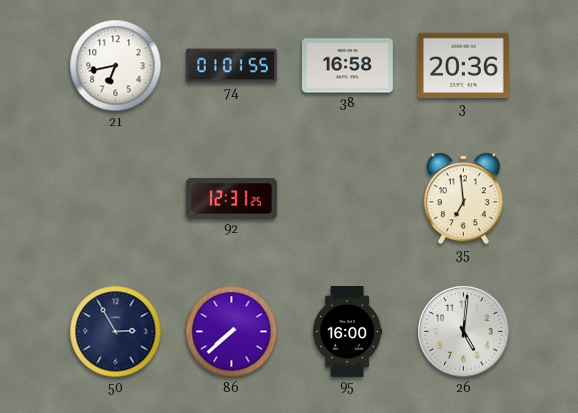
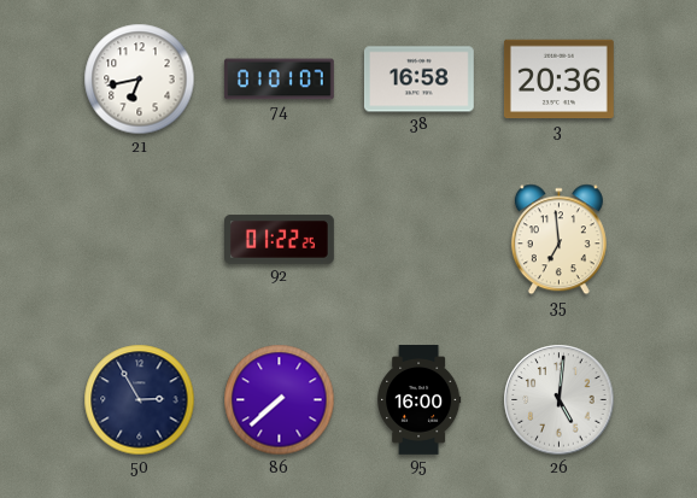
74: 01:01:55 -> 01:01:07 (280, 80)
92: 12:31 -> 01:22 (280, 240)
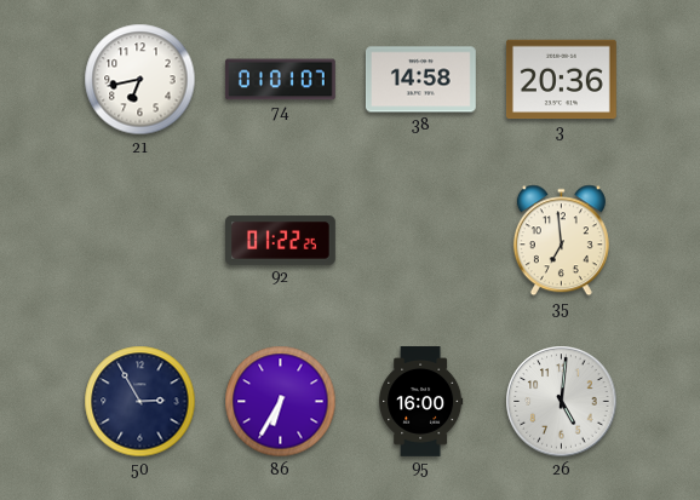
38: 16:58 -> 14:58 (420, 80)
86: 7:38 -> 6:35 (281, 402)
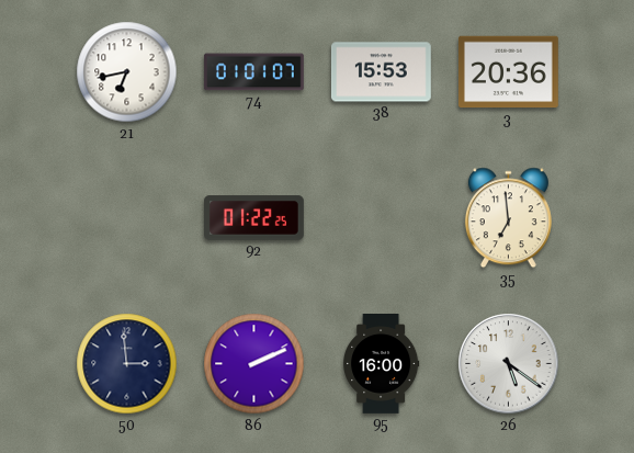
38: 14:58 -> 15:53 (381, 72)
50: 2:55 -> 2:59 (127, 364)
86: 6:35 -> 2:11 (254, 364)
26: 5:01 -> 5:21 (509, 364)
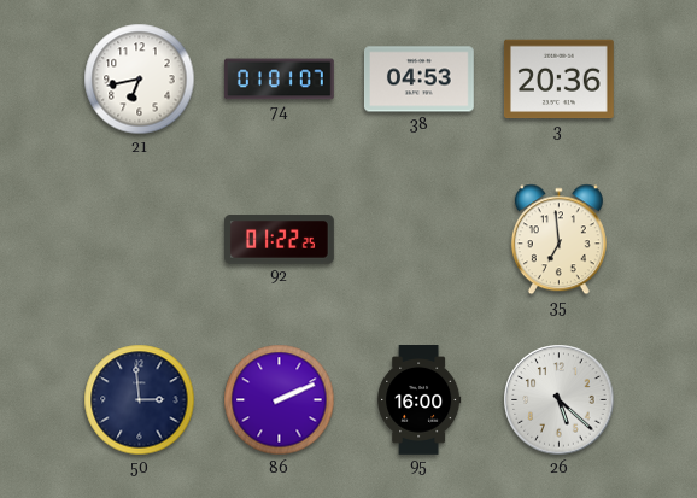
38: 15:53 -> 04:53 (418, 80)
26: 5:21 -> 5:22 (560, 400)
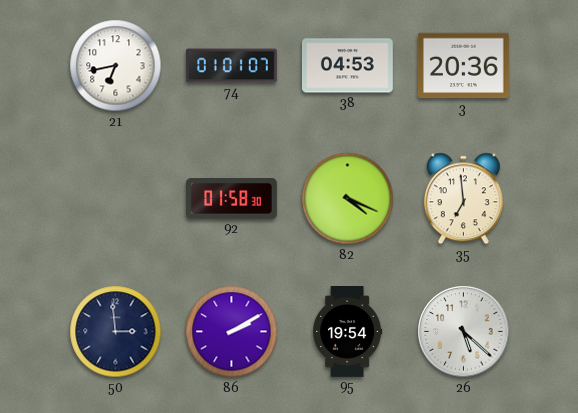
92: 01:22 -> 01:58 (232, 199)
82: none -> 4:19 (348, 199)
86: 2:11 -> 2:10 (232, 332)
95: 16:00 -> 19:54 (348, 332)
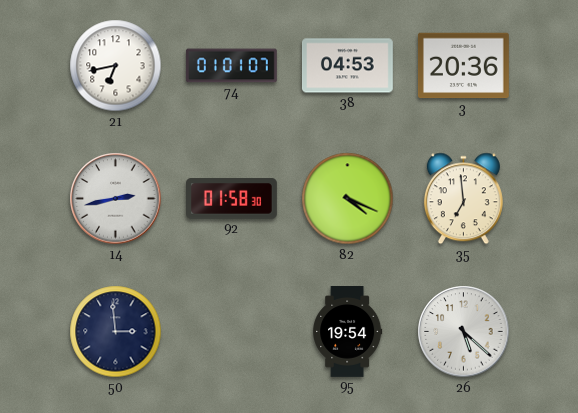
14: none -> 2:43 (116, 199)
86: 2:10 -> none (232, 332)
